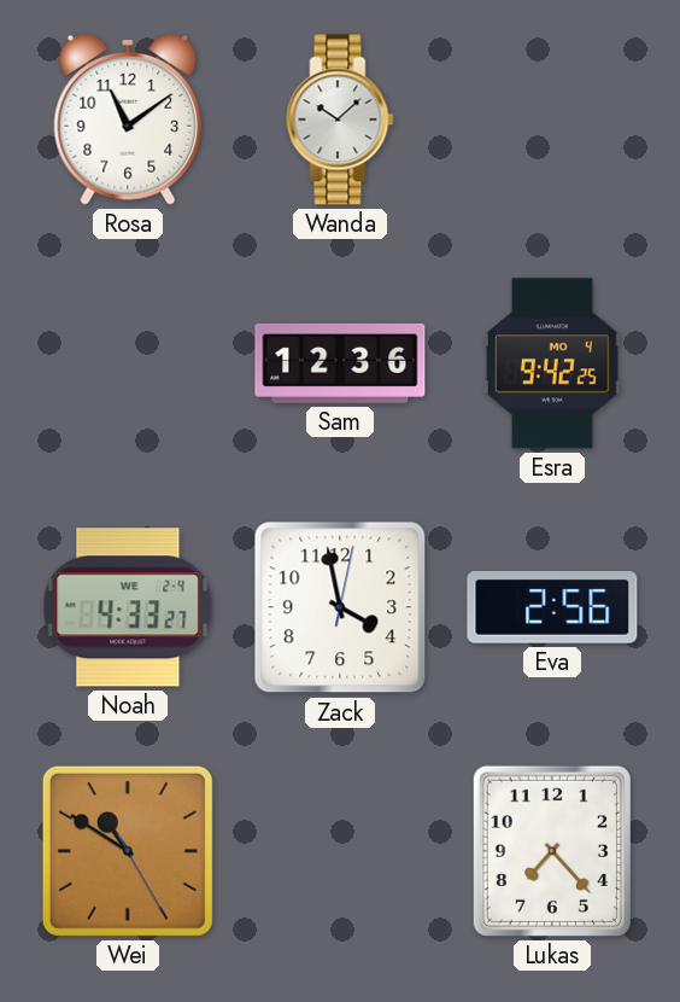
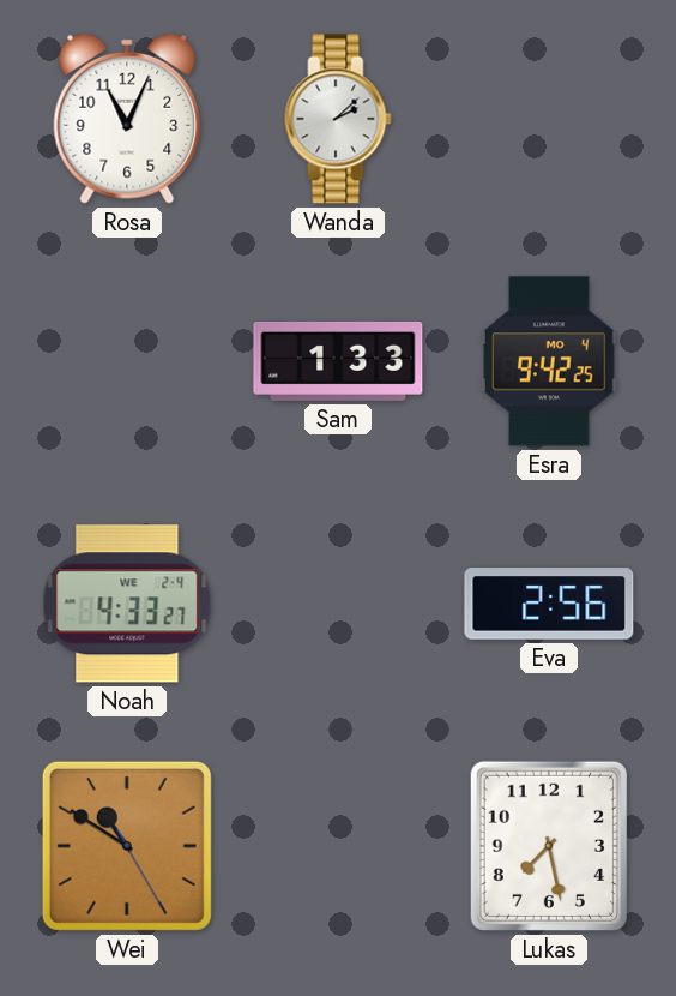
Rosa: 11:09 -> 11:04 (127, 119)
Wanda: 10:08 -> 2:08 (338, 119)
Sam: 12:36 -> 1:33 (338, 361)
Zack: 3:58 -> none (340, 607)
Lukas: 7:23 -> 7:28 (549, 846)
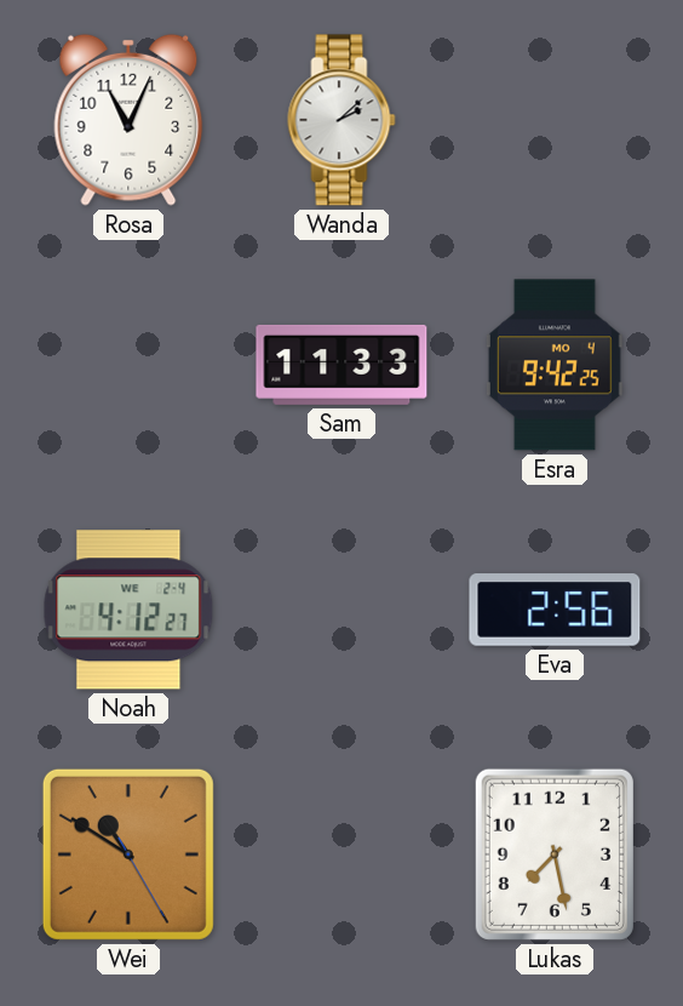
Sam: 1:33 -> 11:33 (342, 365)
Noah: 4:33 -> 4:12 (128, 610)
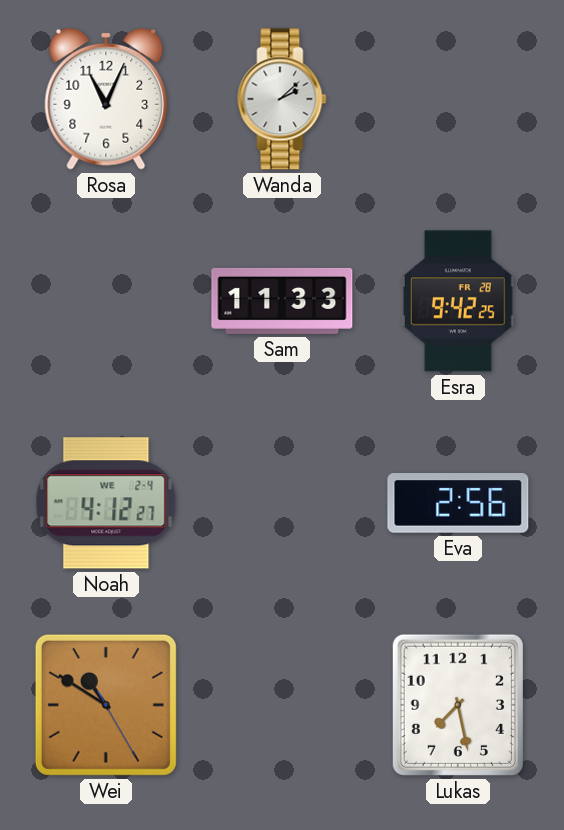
Esra date: MO 4 -> FR 28 (458, 301)
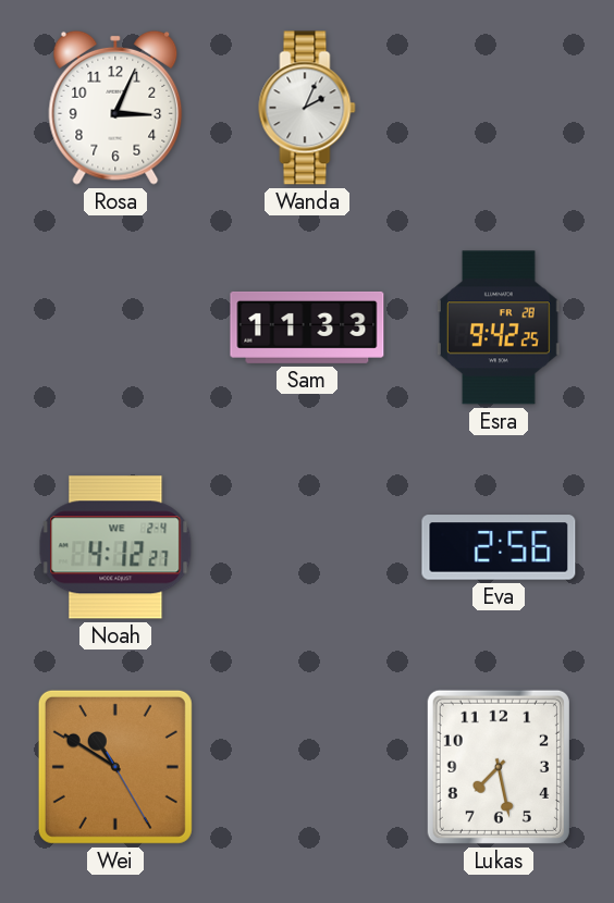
Rosa: 11:04 -> 3:04 (115, 108)
Wanda: 2:08 -> 2:04 (307, 108)
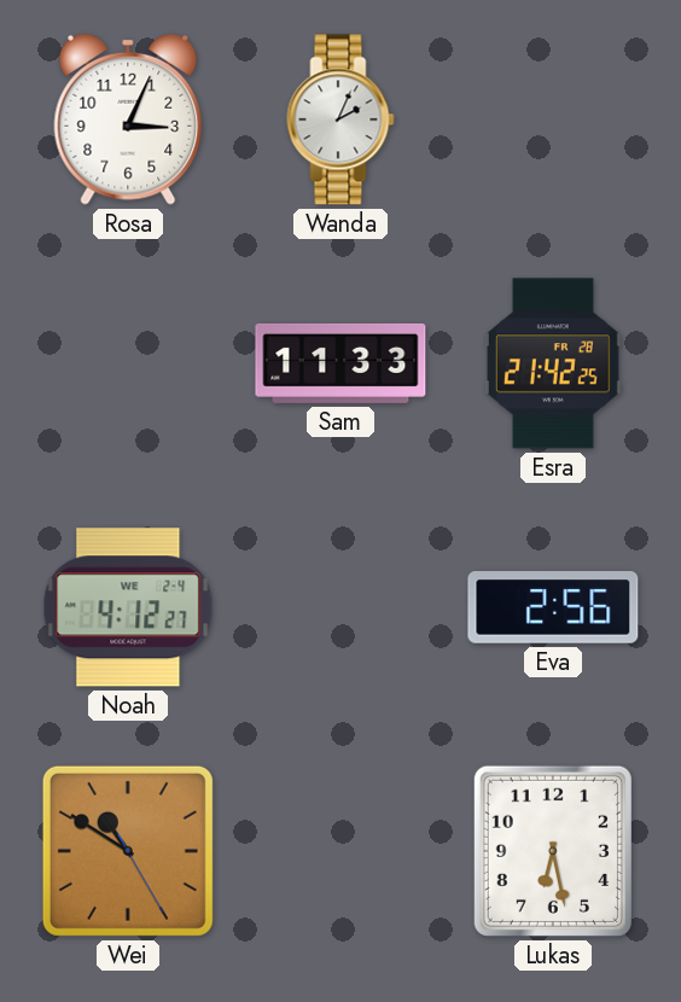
Esra: 9:42 -> 21:42 (553, 363)
Lukas: 7:28 -> 6:28 (553, 851)
